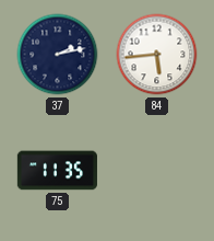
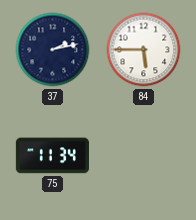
84: 5:44 -> 5:45 (144, 50)
75: 11:35 -> 11:34 (52, 156)
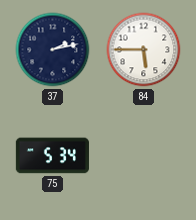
75: 11:34 -> 5:34 (52, 156)
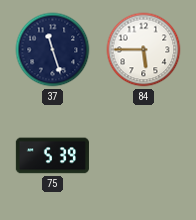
37: 2:13 -> 11:27 (53, 50)
75: 5:34 -> 5:39 (52, 156)
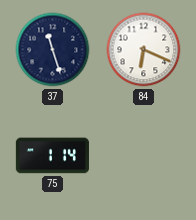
84: 5:45 -> 6:19 (144, 50)
75: 5:39 -> 1:14 (52, 156)
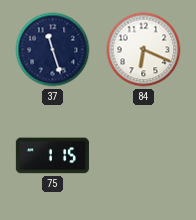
75: 1:14 -> 1:15 (52, 156)
